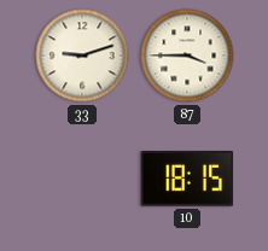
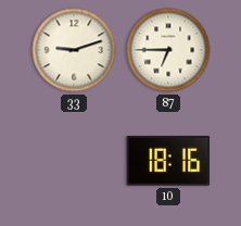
87: 3:45 -> 6:45 (168, 50)
10: 18:15 -> 18:16 (168, 162)
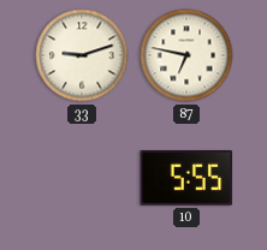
87: 6:45 -> 6:47 (186, 55)
10: 18:16 -> 5:55 (186, 179)
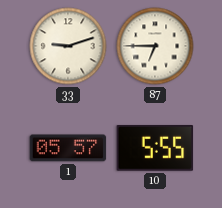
87: 6:47 -> 6:45 (155, 46)
1: none -> 05:57 (68, 148)
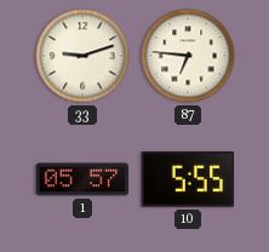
87: 6:45 -> 6:46 (188, 56)
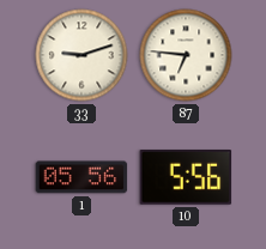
1: 05:57 -> 05:56 (81, 177)
10: 5:55 -> 5:56 (186, 178)
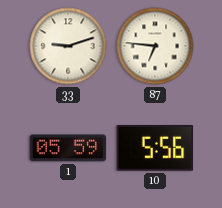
1: 05:56 -> 05:59 (68, 148)
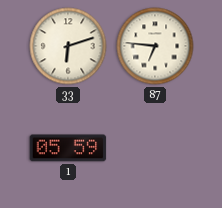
33: 9:12 -> 6:12 (68, 46)
10: 5:56 -> none (155, 149)
